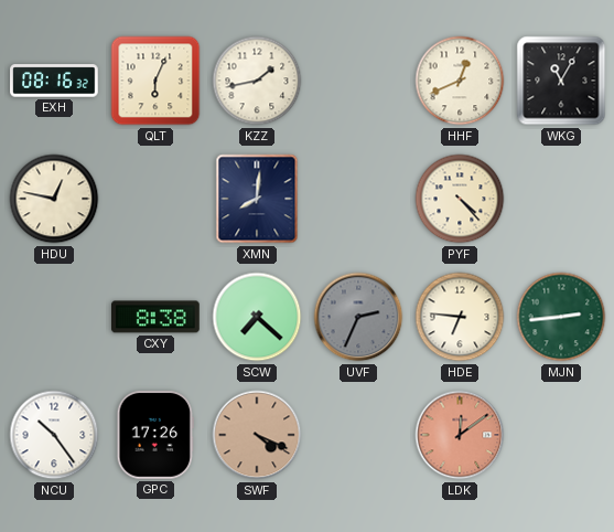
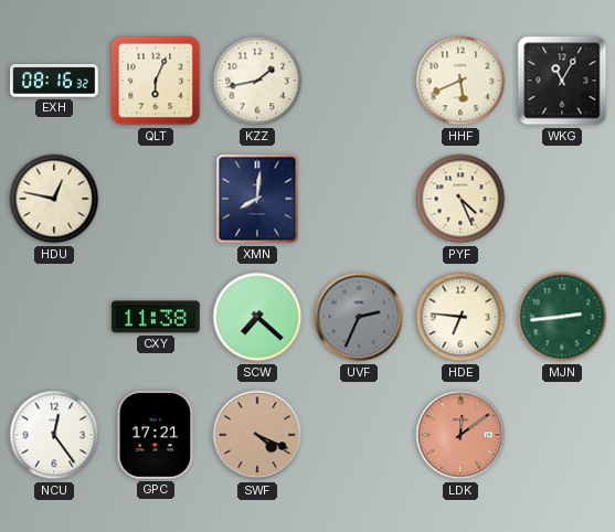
HHF: 12:41 -> 5:41 (460, 81)
PYF: 4:23 -> 4:26 (460, 199)
CXY: 8:38 -> 11:38 (156, 317)
NCU: 10:24 -> 12:24 (54, 435)
GPC: 17:26 -> 17:21 (155, 436)
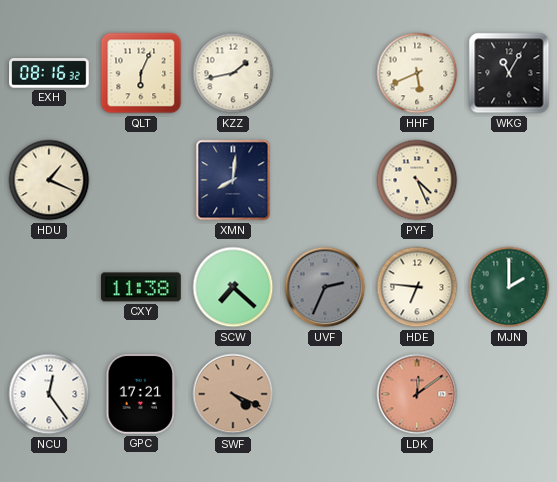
HDU: 12:47 -> 1:19 (49, 180)
MJN: 2:44 -> 2:00 (509, 287)
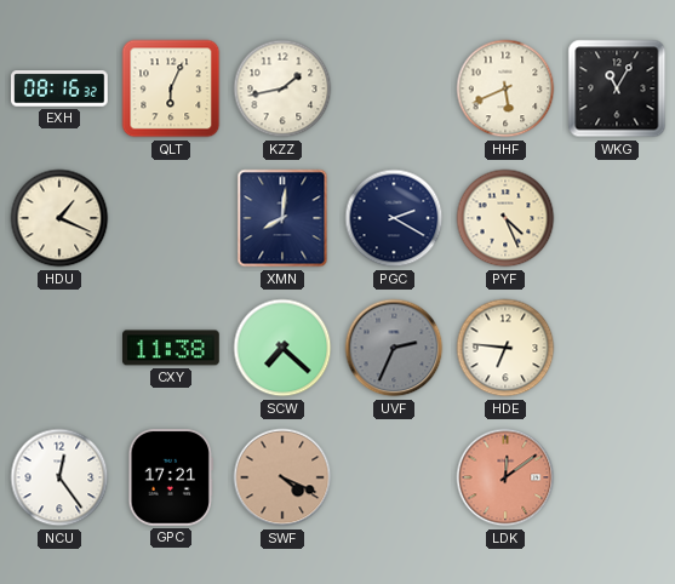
PGC: none -> 2:20 (394, 218)
MJN: 2:00 -> none (509, 287)
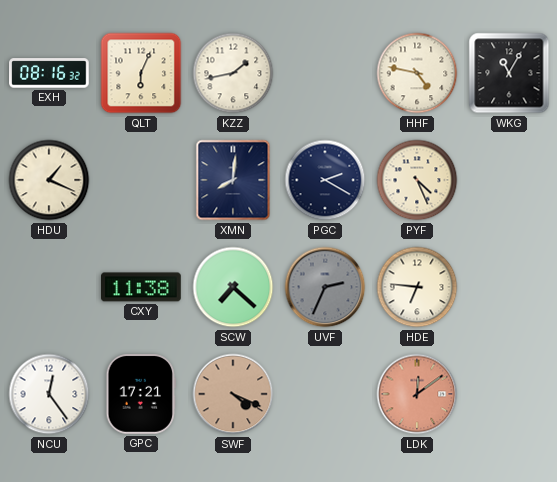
HHF: 5:41 -> 4:47 (417, 73)
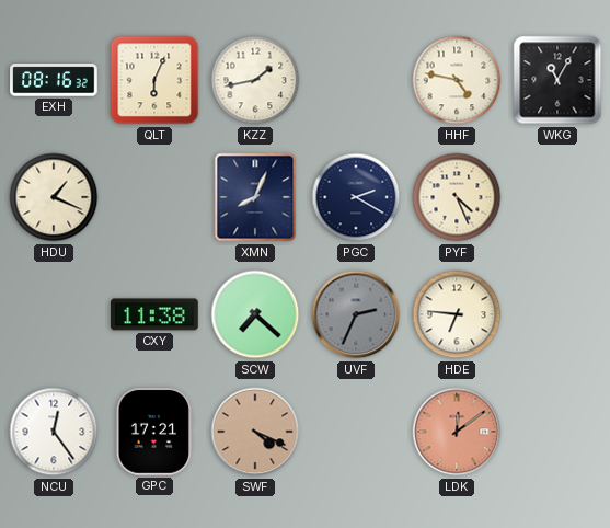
XMN: 8:01 -> 8:04 (255, 197)
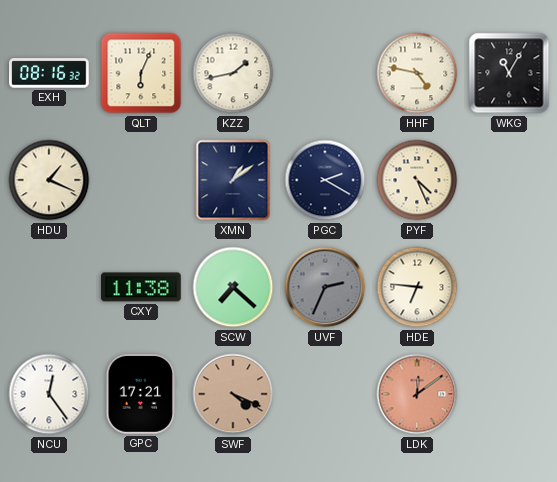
XMN: 8:04 -> 1:09 (233, 180)
